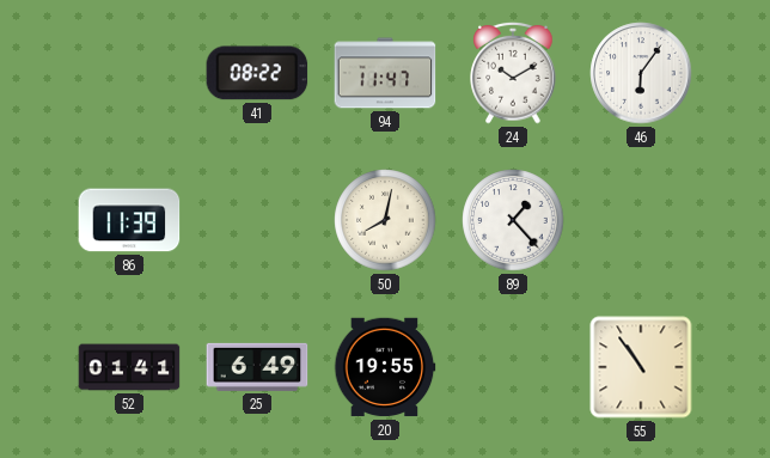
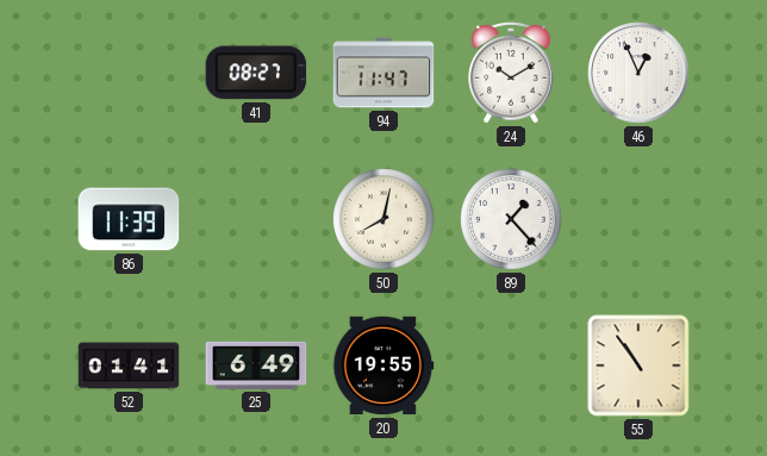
41: 08:22 -> 08:27 (256, 73)
46: 6:06 -> 12:56 (638, 73)
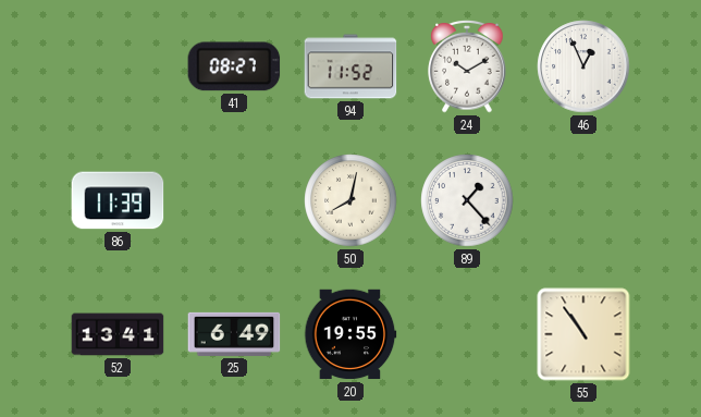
94: 11:47 -> 11:52 (350, 66)
52: 01:41 -> 13:41 (118, 334)
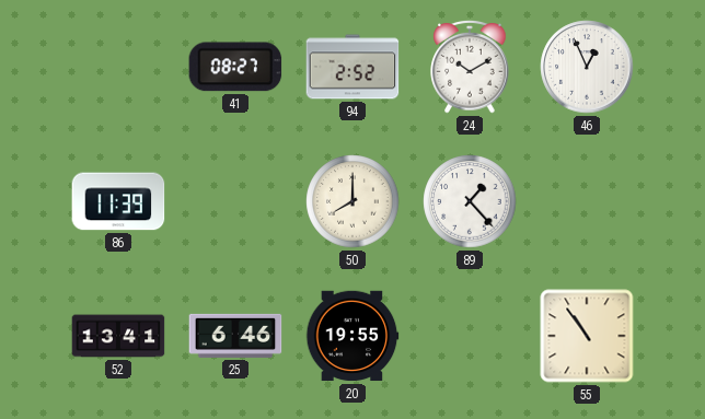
94: 11:52 -> 2:52 (352, 67)
50: 8:02 -> 8:00 (352, 201)
25: 6:49 -> 6:46 (235, 336)
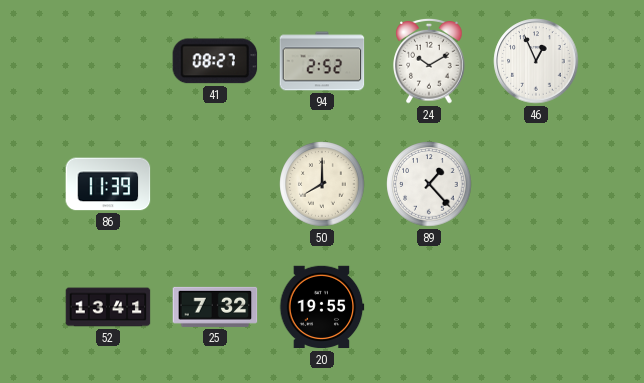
25: 6:46 -> 7:32 (215, 307)
55: 10:54 -> none (587, 336)
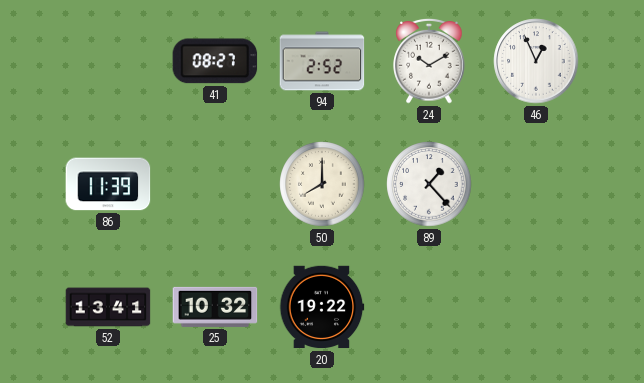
25: 7:32 -> 10:32 (215, 307)
20: 19:55 -> 19:22 (322, 307)
